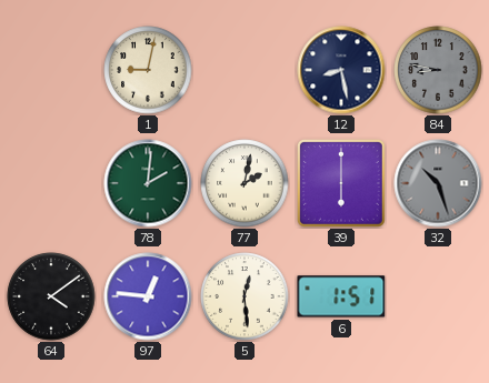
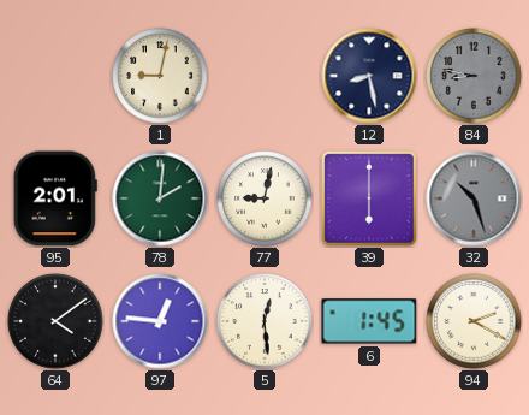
95: none -> 2:01 (55, 198)
77: 2:02 -> 9:02 (264, 198)
6: 1:51 -> 1:45 (369, 321)
94: none -> 2:20 (474, 321)
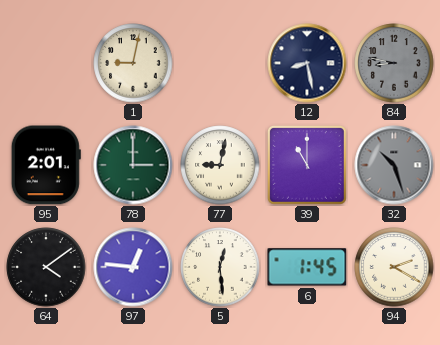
78: 2:01 -> 3:00 (133, 165)
39: 6:00 -> 11:00 (307, 165)
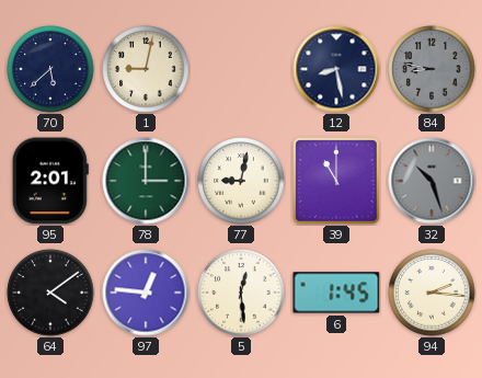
70: none -> 5:38 (50, 69)
94: 2:20 -> 2:16 (432, 293)
